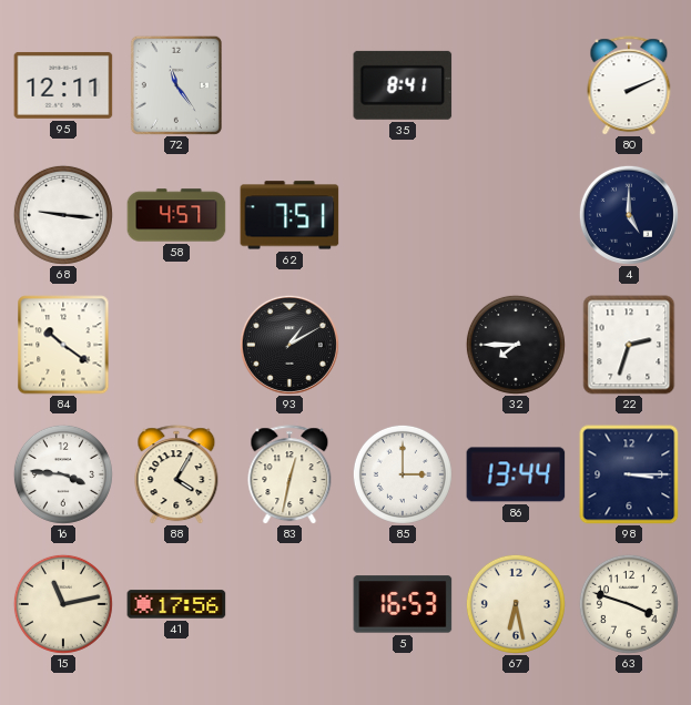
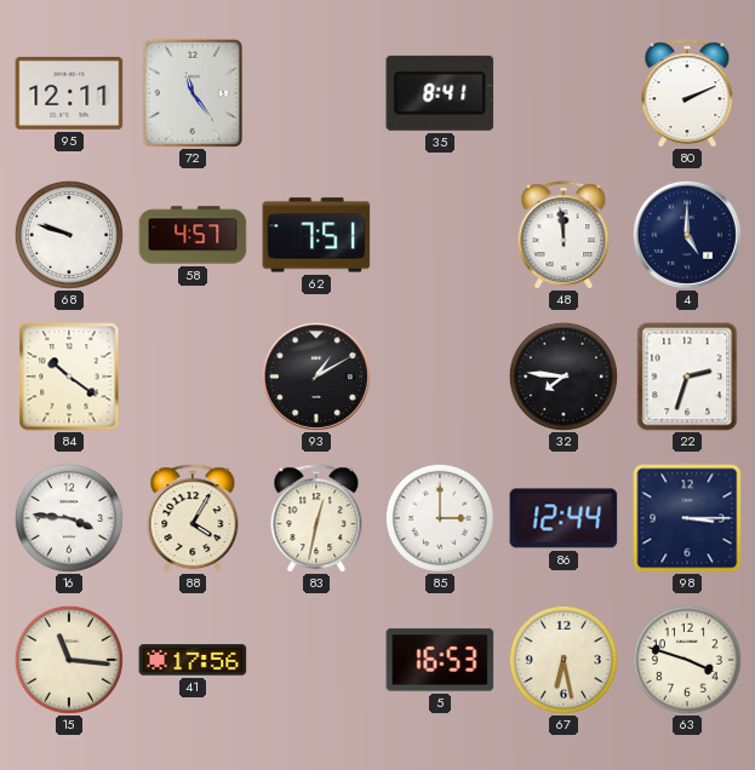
68: 9:16 -> 9:48 (69, 235)
48: none -> 11:59 (564, 235)
32: 7:45 -> 7:46 (564, 377)
86: 13:44 -> 12:44 (564, 518)
15: 11:13 -> 11:16 (69, 660)
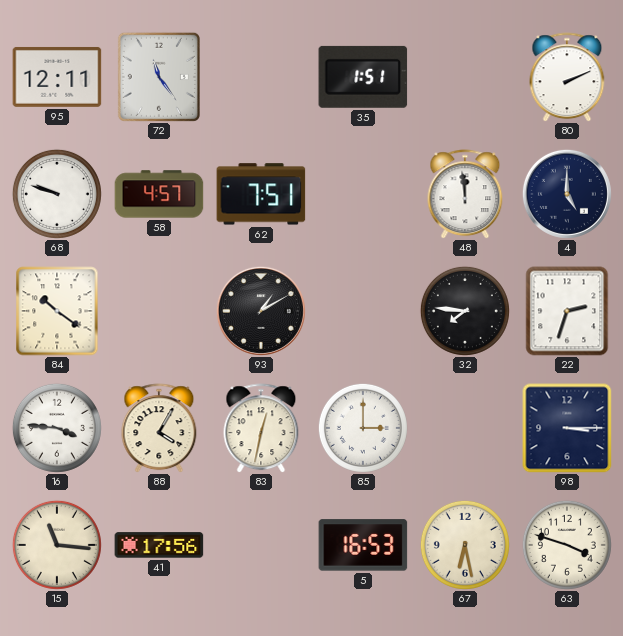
35: 8:41 -> 1:51 (363, 77)
86: 12:44 -> none (564, 518)
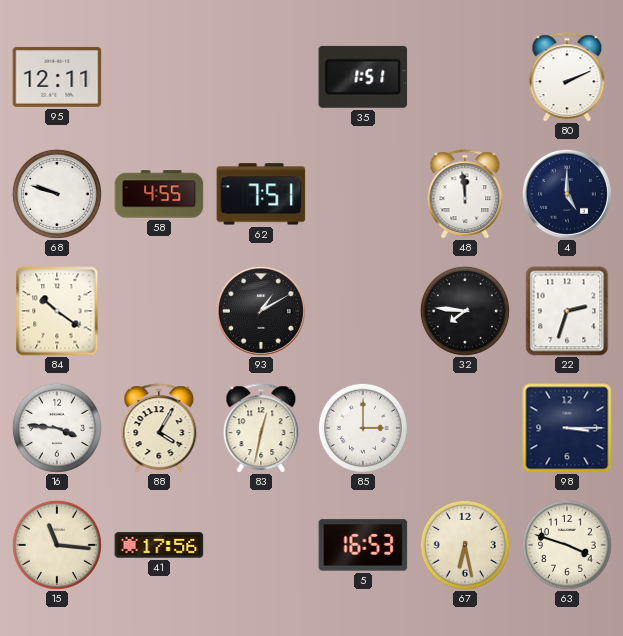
72: 11:24 -> none (159, 77)
58: 4:57 -> 4:55 (159, 194)
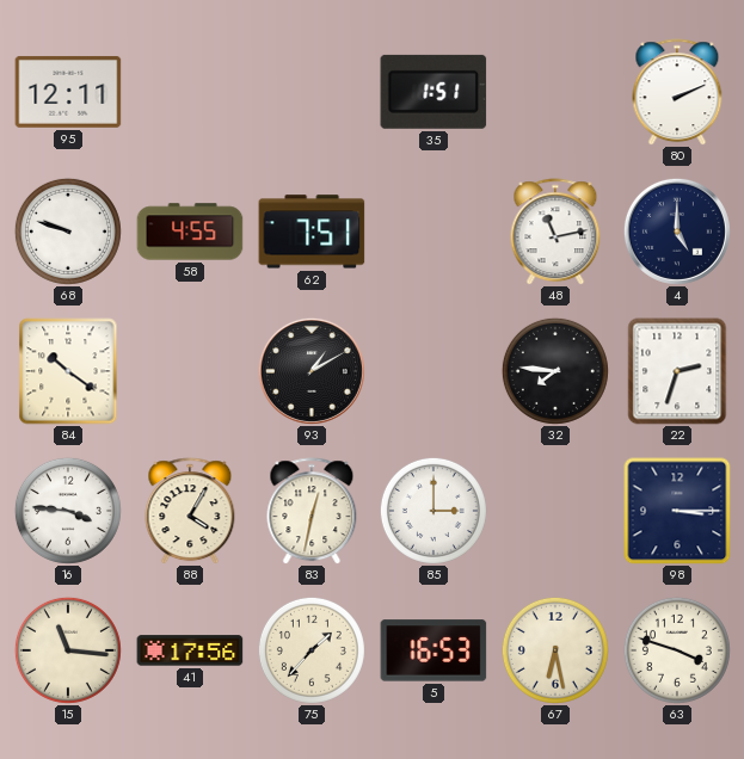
48: 11:59 -> 11:13 (555, 232)
75: none -> 1:37 (312, 650)
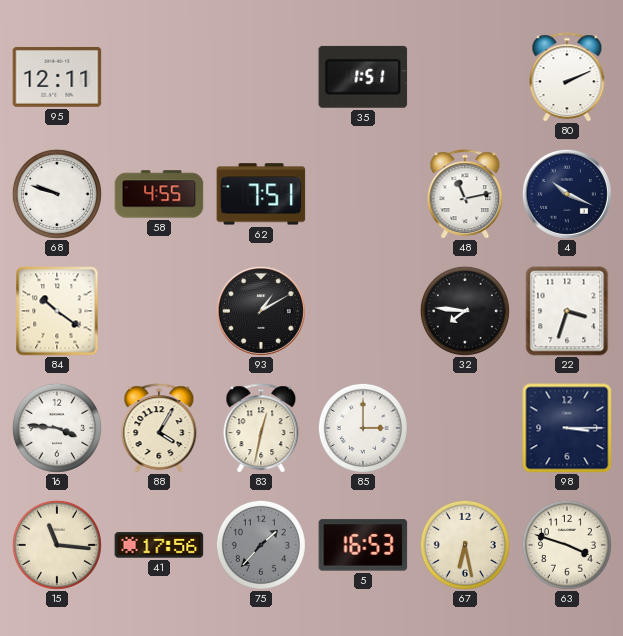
4: 5:00 -> 10:19 (567, 194)
22: 2:33 -> 3:33 (567, 311)
75 dial: cream -> grey (261, 545)
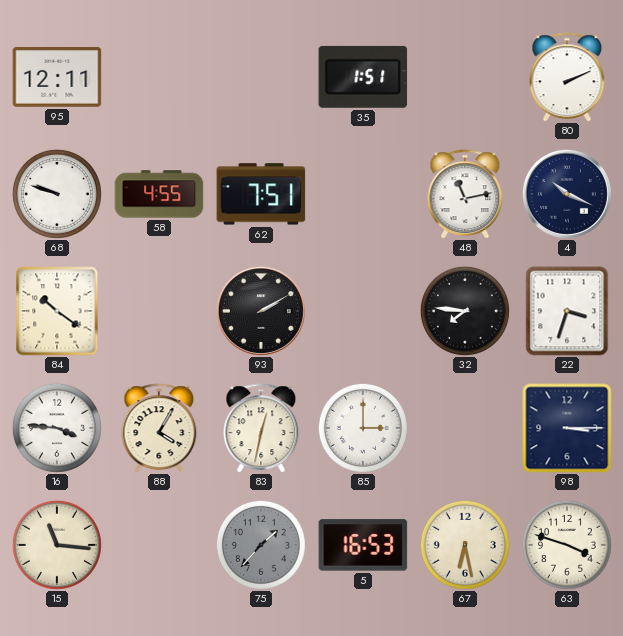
93: 1:10 -> 2:10 (261, 311)
41: 17:56 -> none (159, 545)
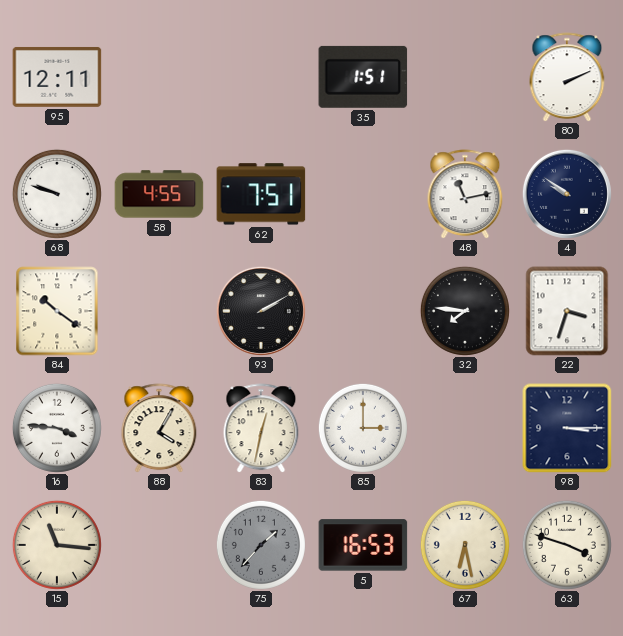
4: 10:19 -> 9:51 (567, 194)
